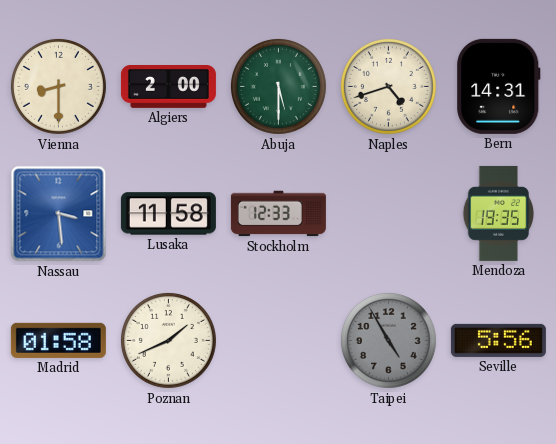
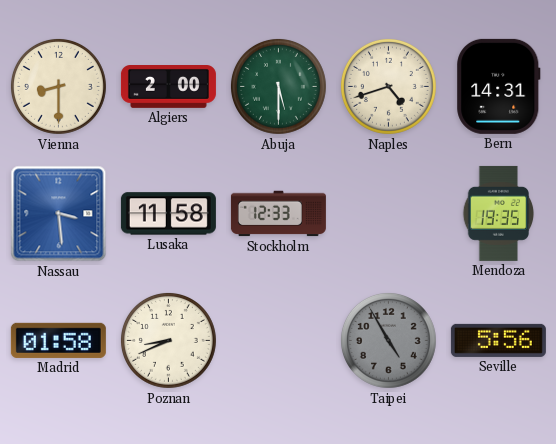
Poznan: 1:41 -> 8:41 (168, 340)
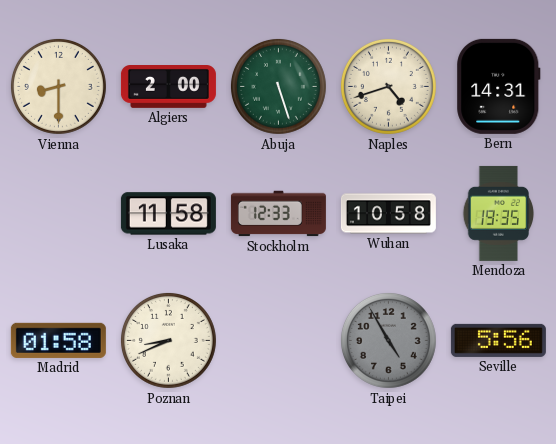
Abuja: 5:30 -> 5:27 (278, 86)
Nassau: 3:29 -> none (59, 214)
Wuhan: none -> 10:58 (388, 214)
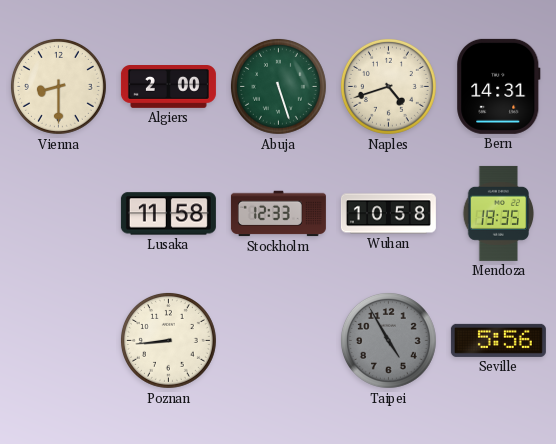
Madrid: 01:58 -> none (58, 340)
Poznan: 8:41 -> 8:44 (168, 340)
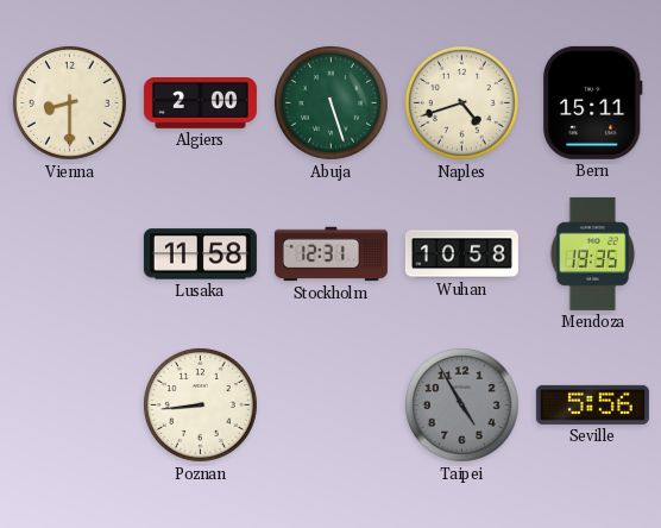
Bern: 14:31 -> 15:11 (593, 102)
Stockholm: 12:33 -> 12:31 (330, 254)
